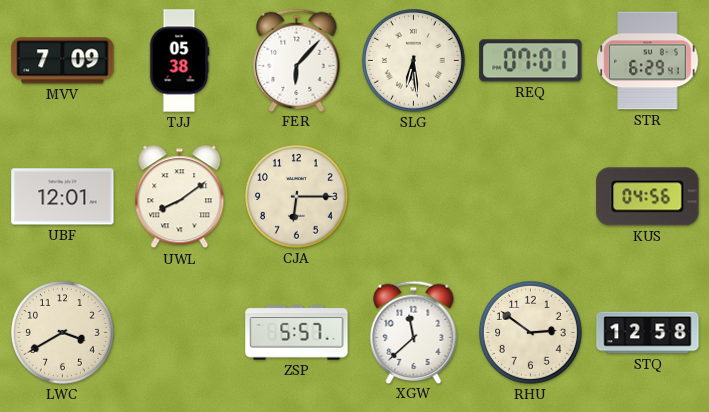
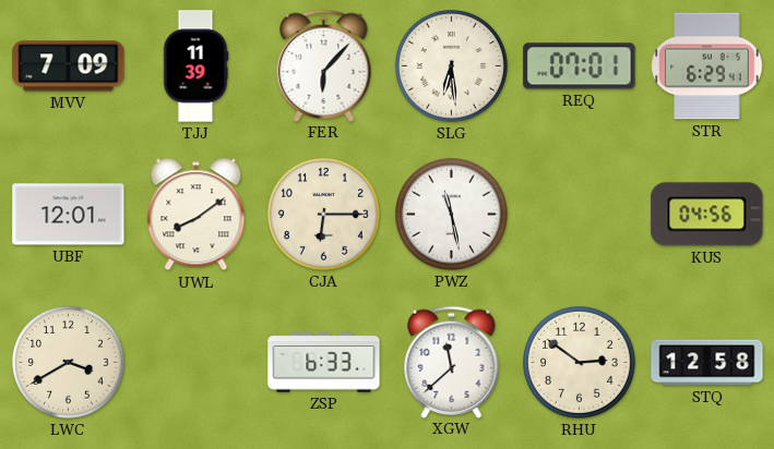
TJJ: 05:38 -> 11:39 (195, 66)
PWZ: none -> 11:28 (452, 215)
ZSP: 5:57 -> 6:33 (324, 363)
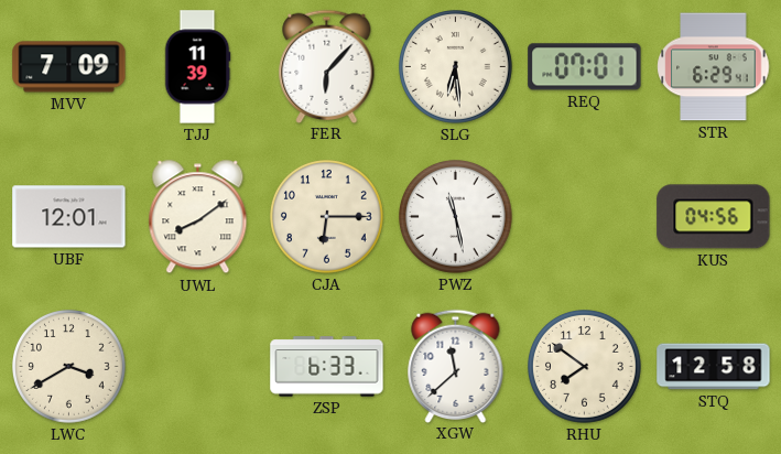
RHU: 2:51 -> 7:51 (585, 367)
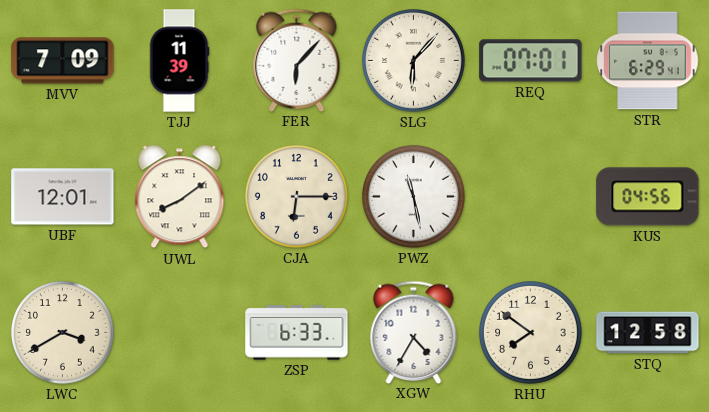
SLG: 6:29 -> 6:07 (414, 61)
XGW: 11:38 -> 4:35 (414, 332)
